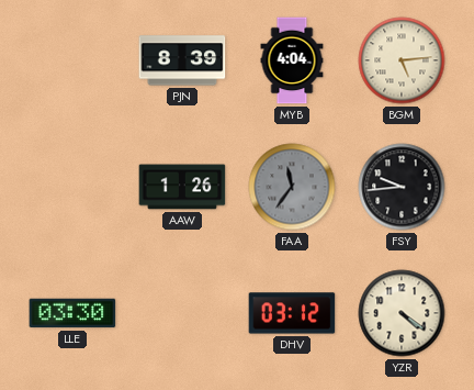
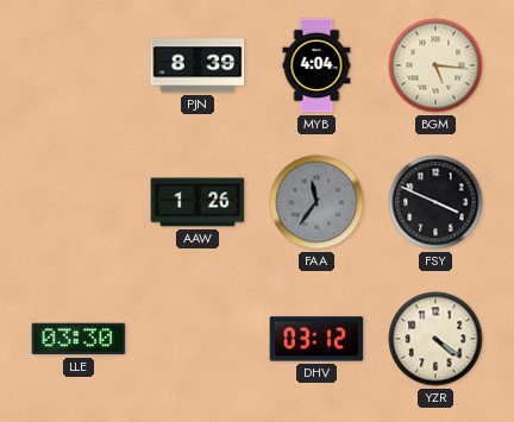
BGM: 5:14 -> 5:16 (435, 65)
FSY: 9:44 -> 3:49 (435, 202)
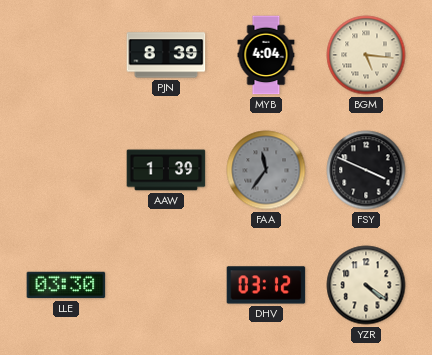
AAW: 1:26 -> 1:39 (166, 170)
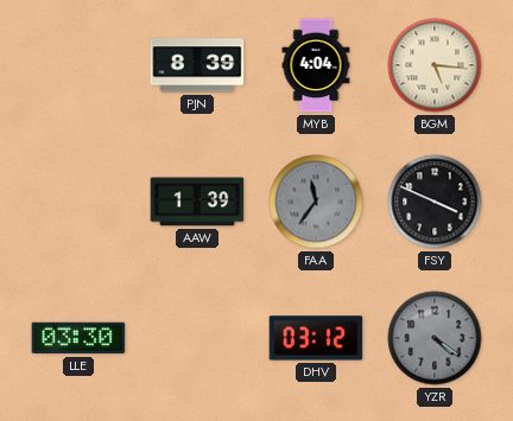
YZR dial: cream -> grey (435, 338)
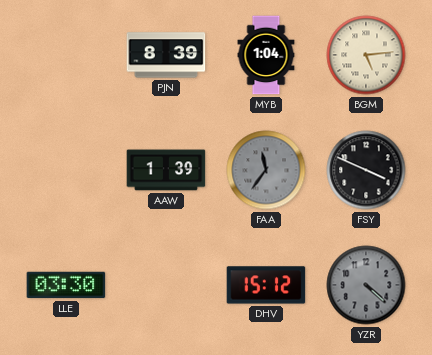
MYB: 4:04 -> 1:04 (266, 55)
BGM: 5:16 -> 5:14 (366, 55)
DHV: 03:12 -> 15:12 (266, 285)
YZR: 4:21 -> 4:22 (366, 285)
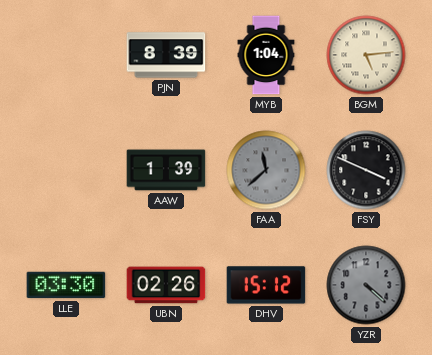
FAA: 11:36 -> 11:38 (266, 170)
UBN: none -> 02:26 (166, 285)
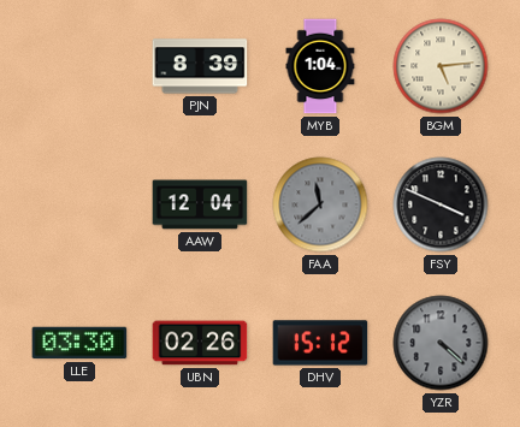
AAW: 1:39 -> 12:04 (200, 204)
